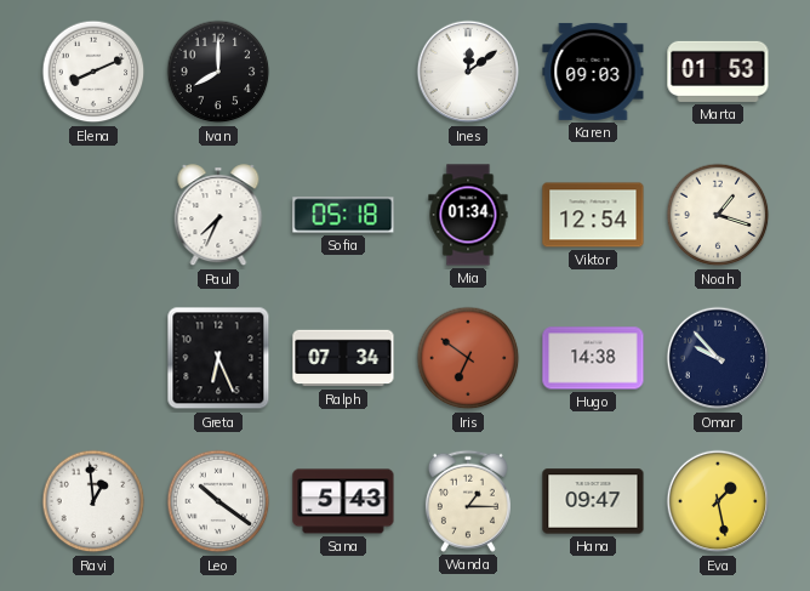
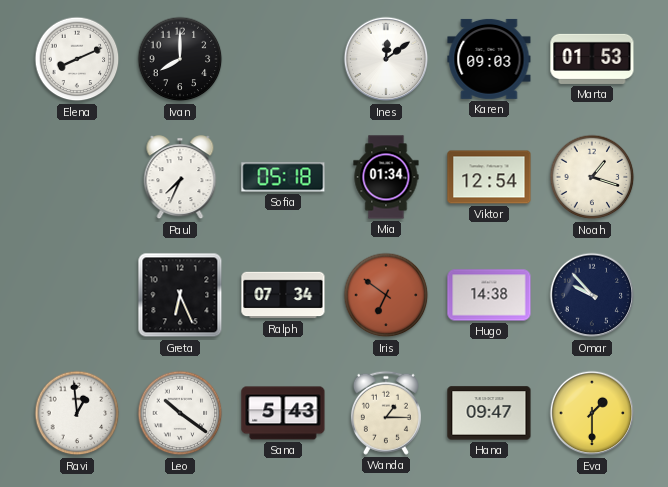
Eva: 1:28 -> 1:30 (592, 413)
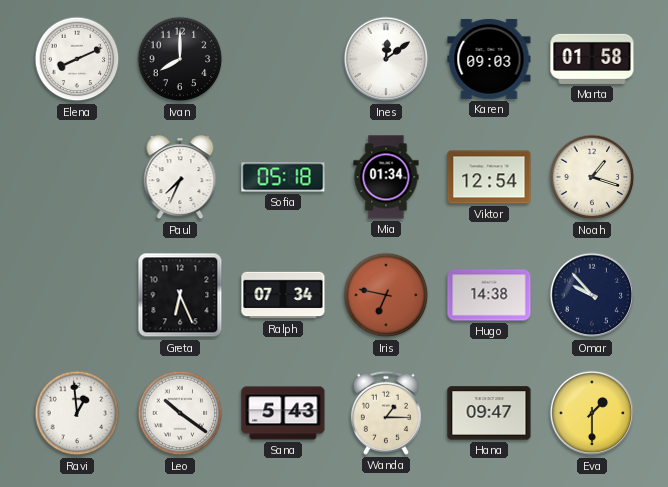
Marta: 01:53 -> 01:58 (592, 59)
Iris: 6:51 -> 6:47 (386, 295)
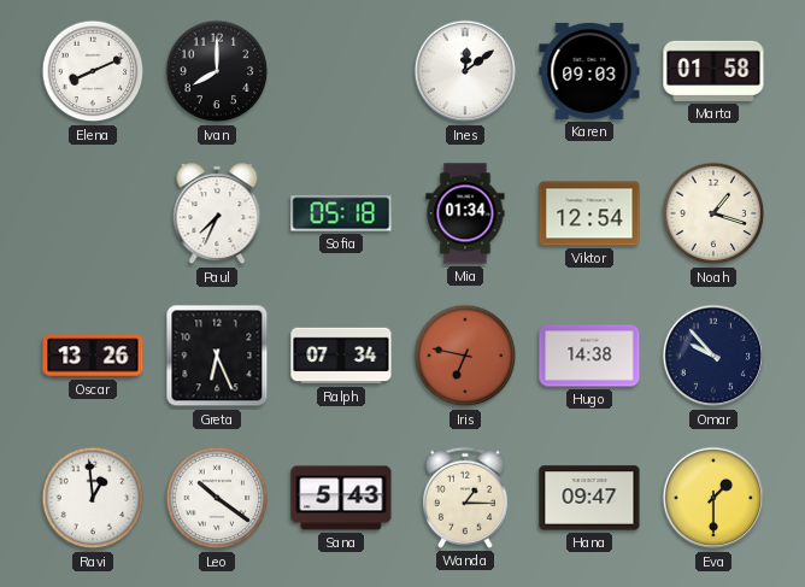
Oscar: none -> 13:26 (93, 356)
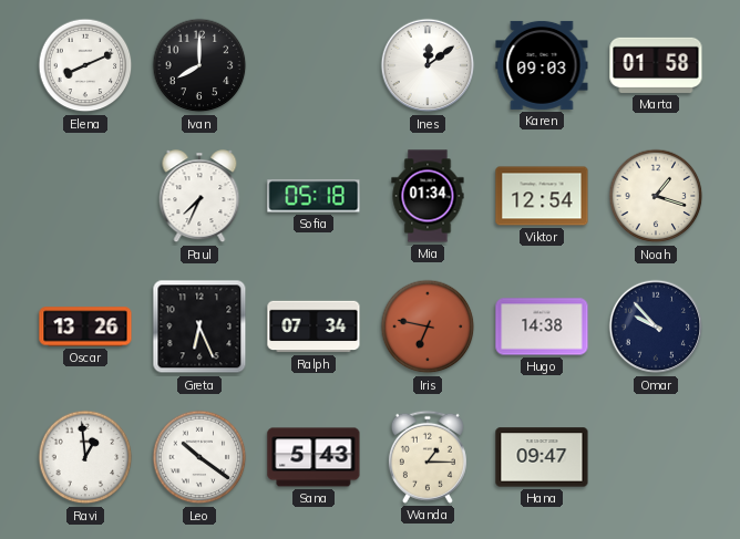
Eva: 1:30 -> none (713, 498)
